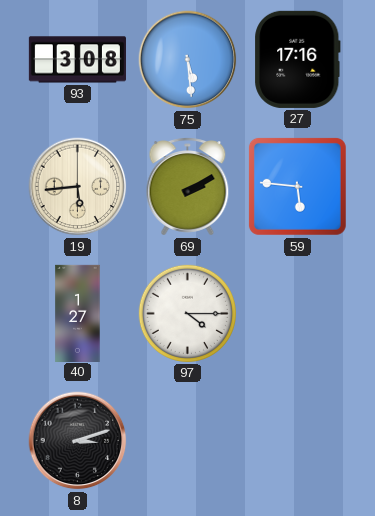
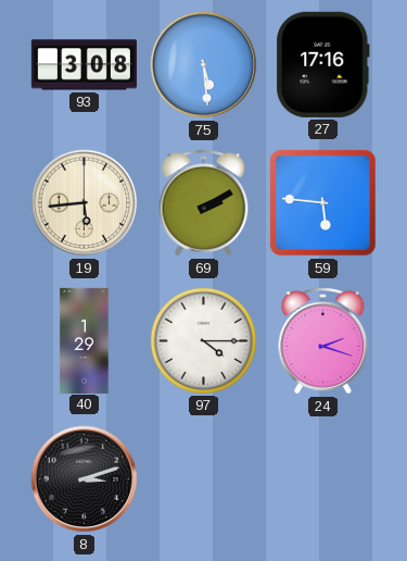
40: 1:27 -> 1:29 (85, 340)
24: none -> 2:18 (323, 341)
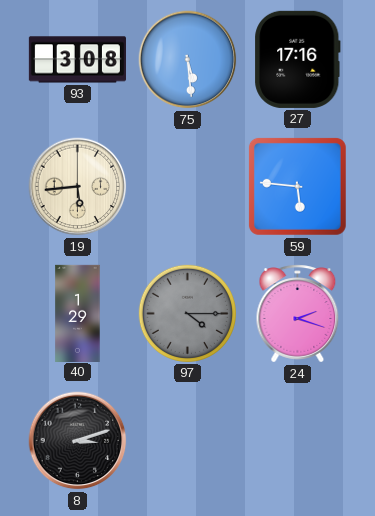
69: 2:10 -> none (204, 203)
97 dial: white -> grey (187, 313)
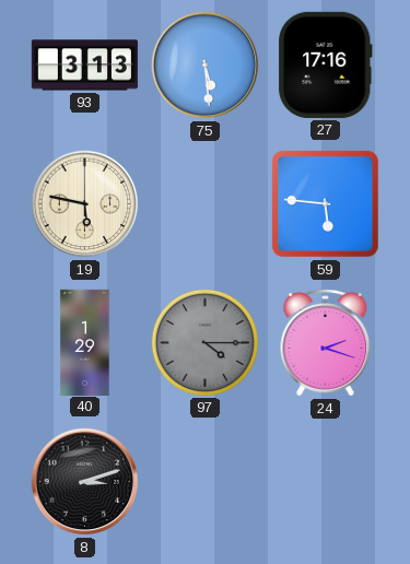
93: 3:08 -> 3:13 (84, 66)
19: 5:44 -> 5:47 (85, 204)
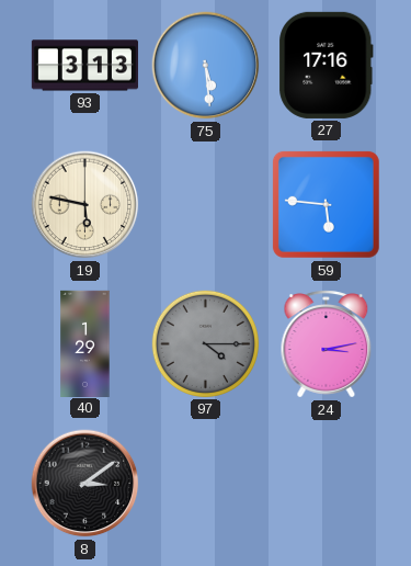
24: 2:18 -> 3:13 (327, 344)
8: 3:12 -> 3:09 (85, 484)
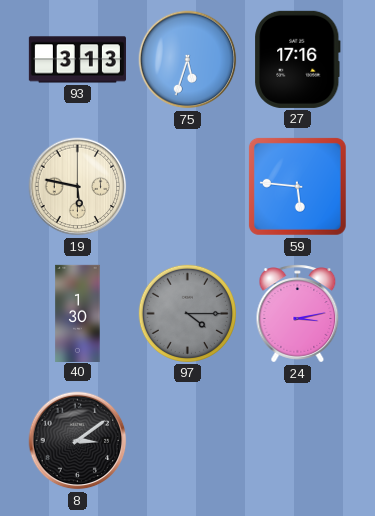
75: 5:29 -> 5:33 (188, 60)
40: 1:29 -> 1:30 (78, 313)
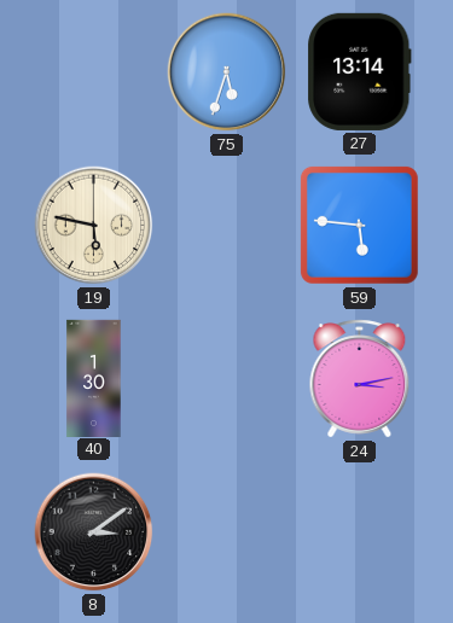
93: 3:13 -> none (77, 60)
27: 17:16 -> 13:14 (360, 71)
97: 4:15 -> none (187, 313)
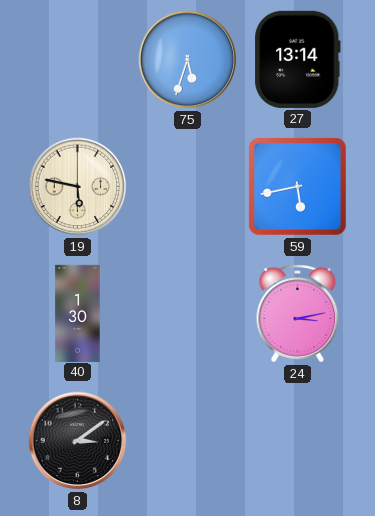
59: 5:46 -> 5:43 (297, 186)
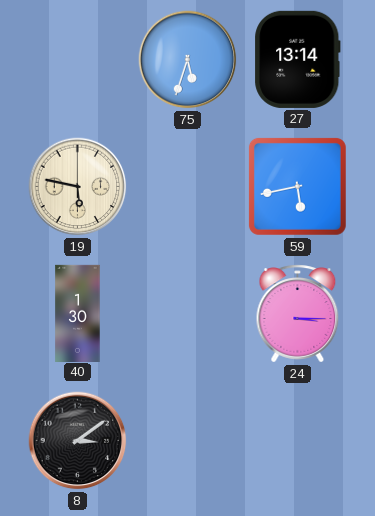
24: 3:13 -> 3:15 (298, 314)
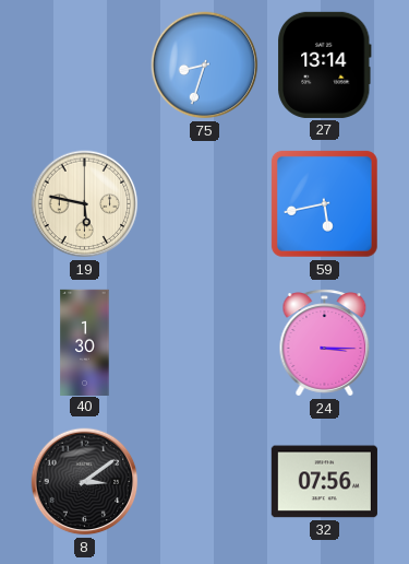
75: 5:33 -> 8:33 (205, 66)
32: none -> 07:56 (324, 482)
